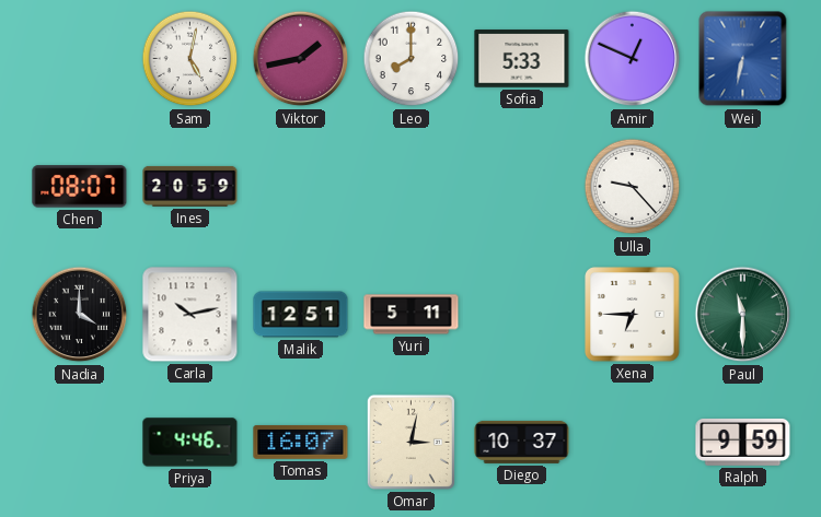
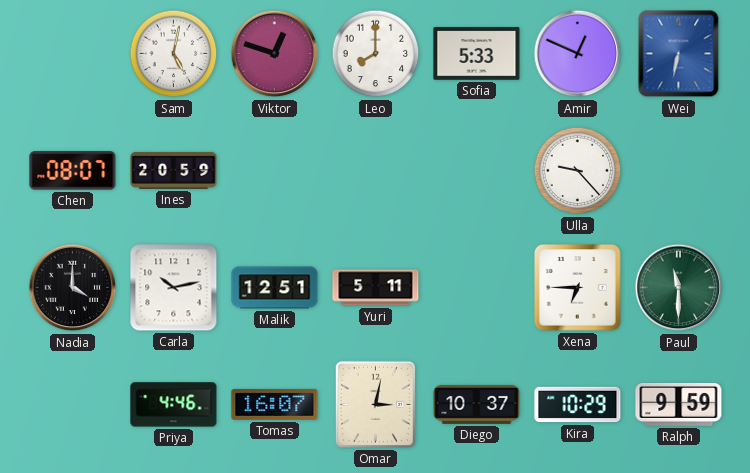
Viktor: 1:43 -> 12:48 (275, 54)
Kira: none -> 10:29 (578, 405)
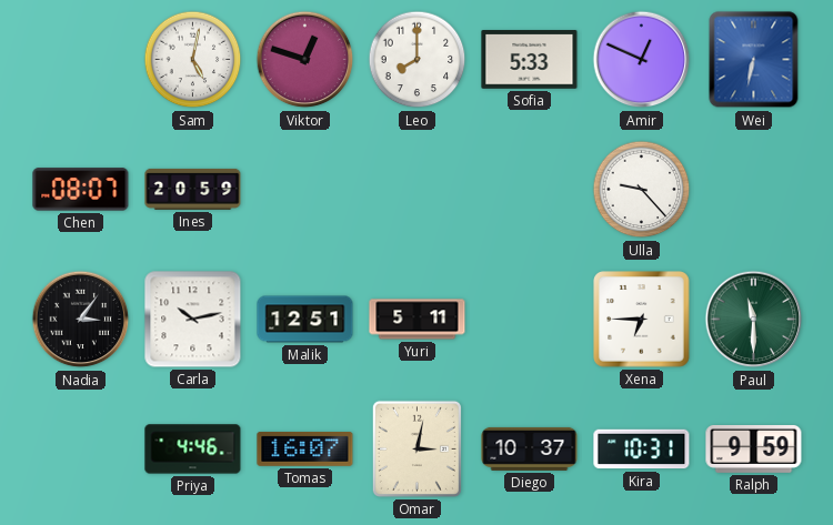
Nadia: 4:00 -> 3:06 (81, 320)
Kira: 10:29 -> 10:31 (642, 450)
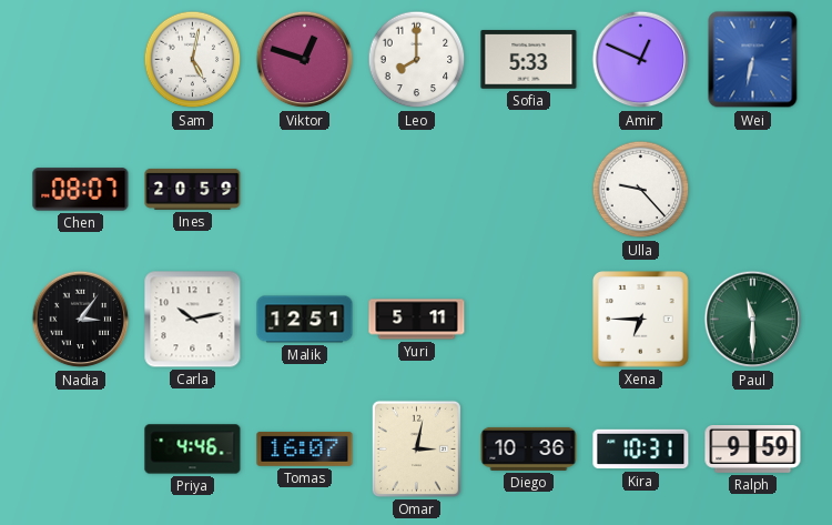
Diego: 10:37 -> 10:36 (529, 448)
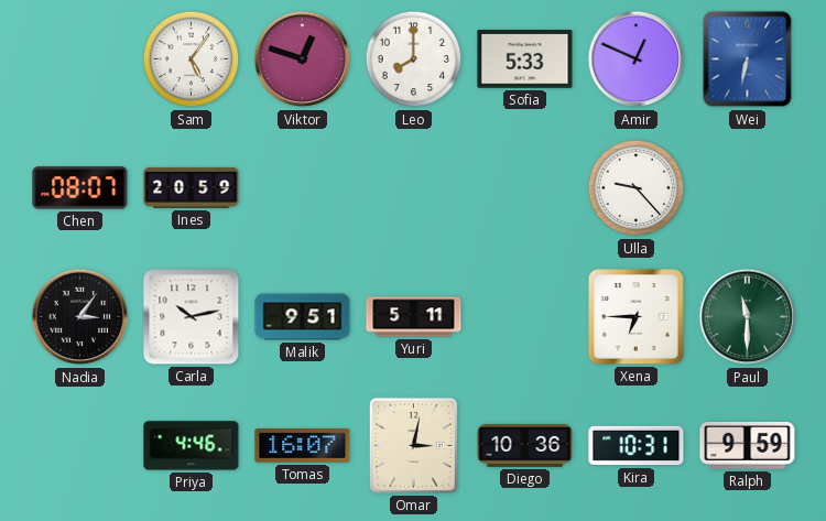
Sam: 5:02 -> 5:06 (192, 59)
Malik: 12:51 -> 9:51 (303, 317)
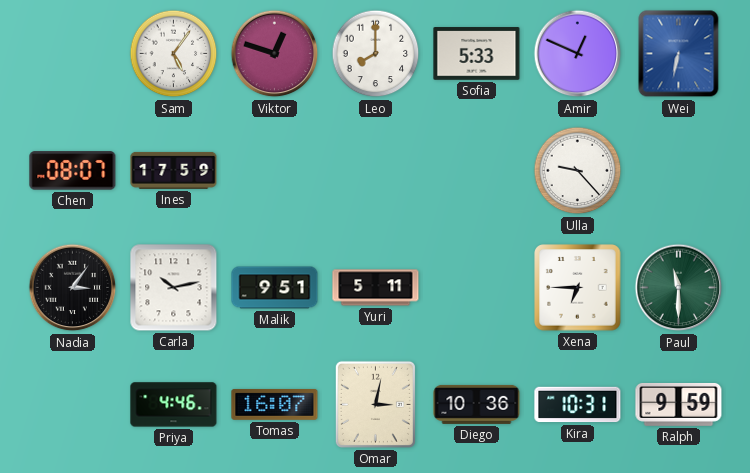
Ines: 20:59 -> 17:59 (174, 170)
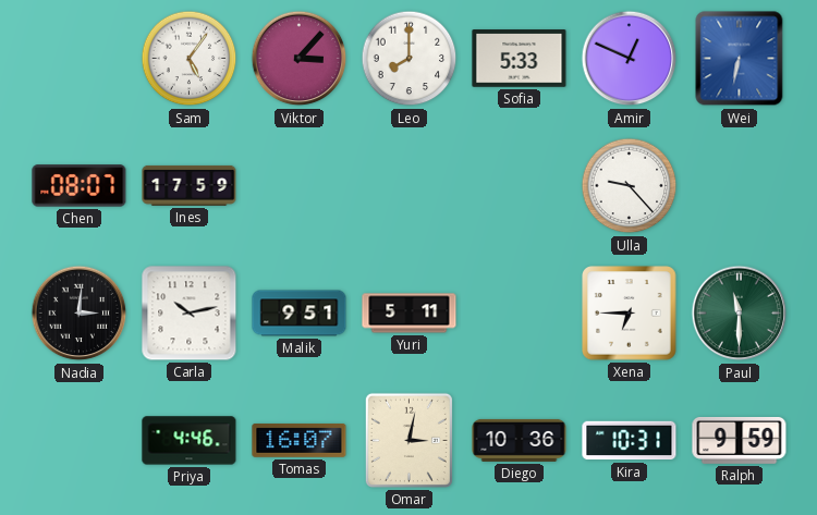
Viktor: 12:48 -> 3:07 (300, 59)
Nadia: 3:06 -> 3:01 (80, 314)
